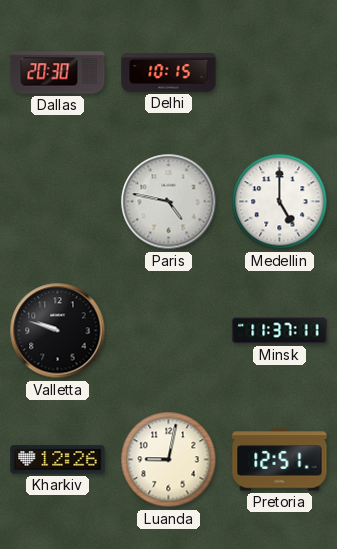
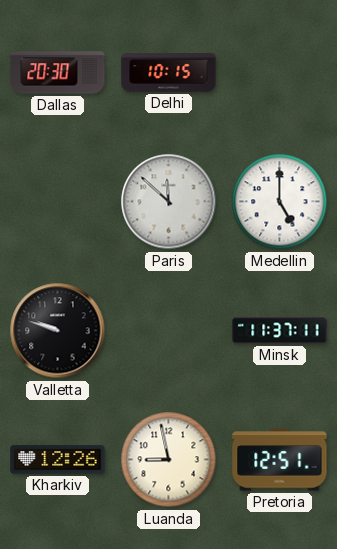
Paris: 4:47 -> 11:52 (169, 202)
Luanda: 9:02 -> 8:58 (169, 460)
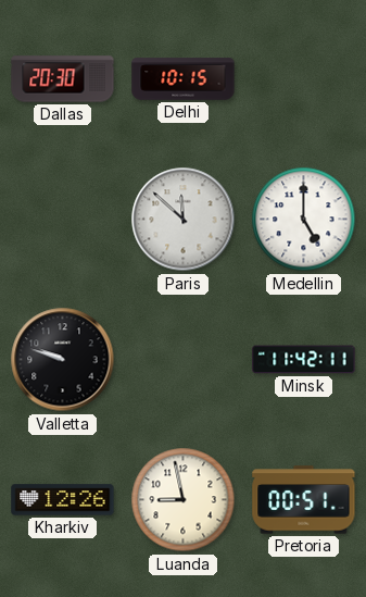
Minsk: 11:37 -> 11:42 (304, 360)
Pretoria: 12:51 -> 00:51 (304, 500)
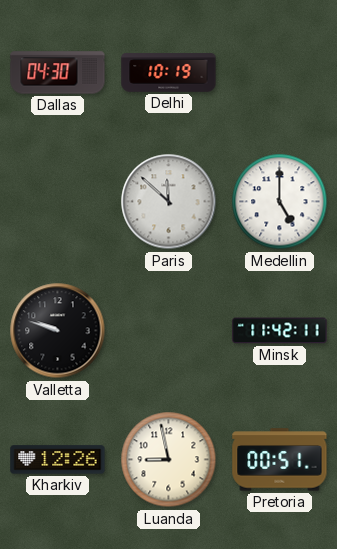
Dallas: 20:30 -> 04:30 (58, 73)
Delhi: 10:15 -> 10:19 (169, 73)
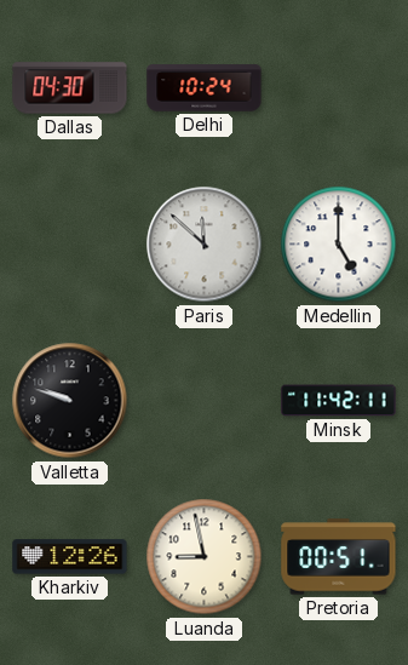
Delhi: 10:19 -> 10:24 (205, 88)
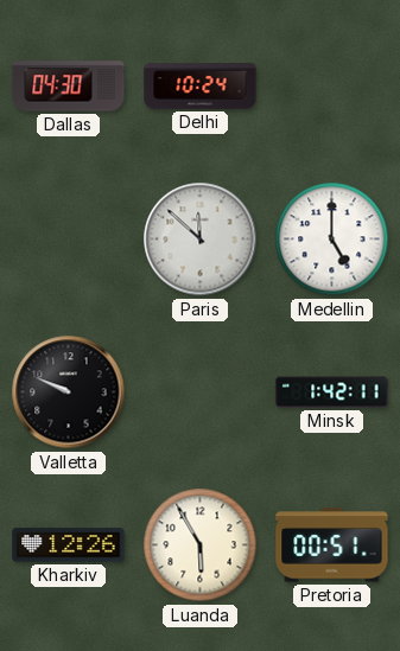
Valletta: 9:48 -> 9:49 (69, 392)
Minsk: 11:42 -> 1:42 (332, 392)
Luanda: 8:58 -> 5:55 (201, 545)
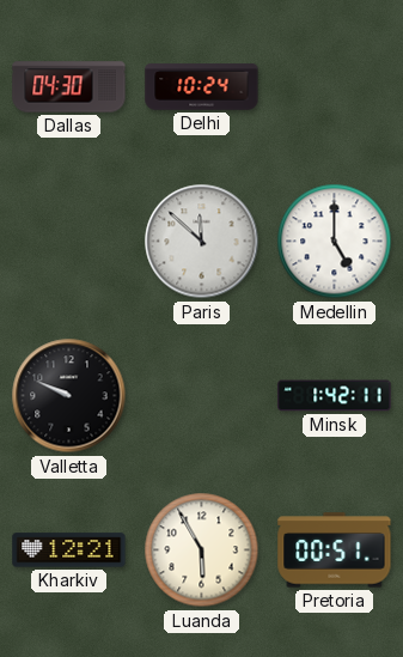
Kharkiv: 12:26 -> 12:21 (69, 550)
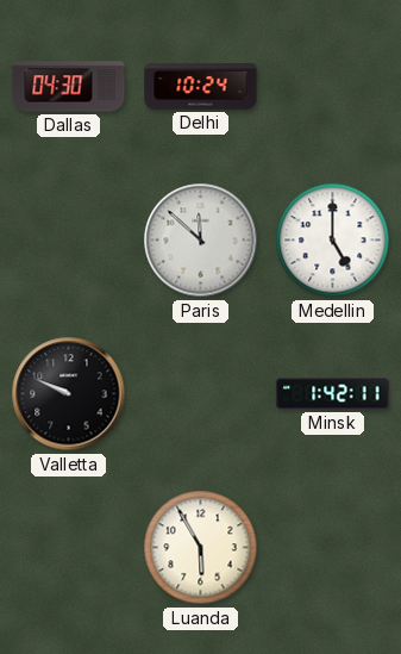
Kharkiv: 12:21 -> none (69, 550)
Pretoria: 00:51 -> none (335, 550)
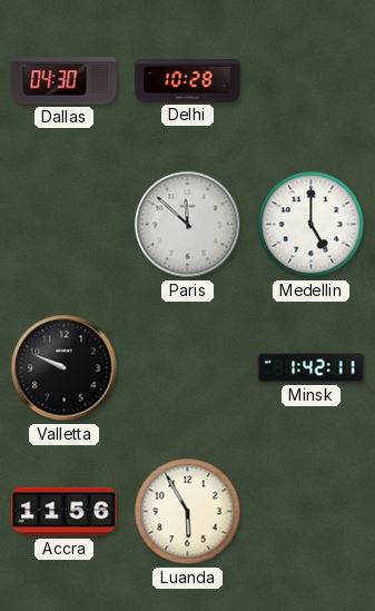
Delhi: 10:24 -> 10:28 (188, 81)
Accra: none -> 11:56 (65, 512)
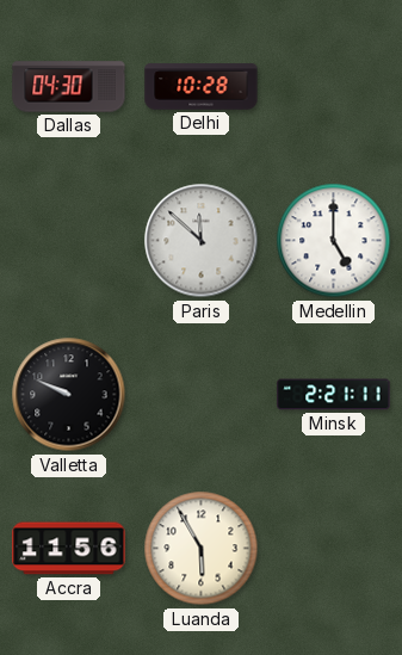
Minsk: 1:42 -> 2:21 (334, 395)
